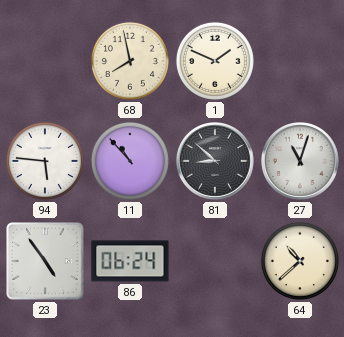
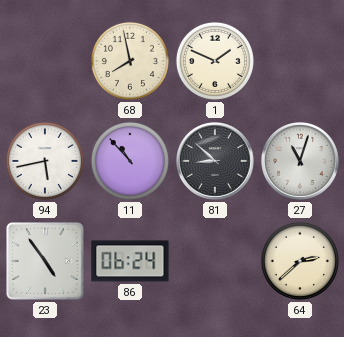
94: 5:46 -> 5:43 (45, 161)
64: 10:38 -> 2:38 (300, 261)
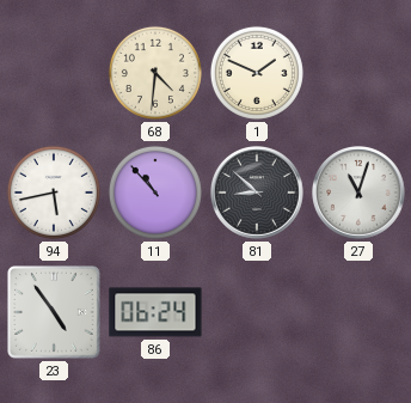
68: 7:58 -> 4:31 (155, 73)
64: 2:38 -> none (300, 261)
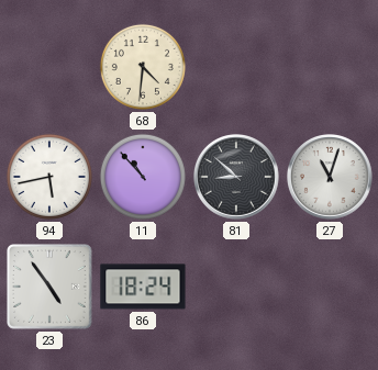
1: 1:49 -> none (257, 73)
86: 06:24 -> 18:24 (143, 287)
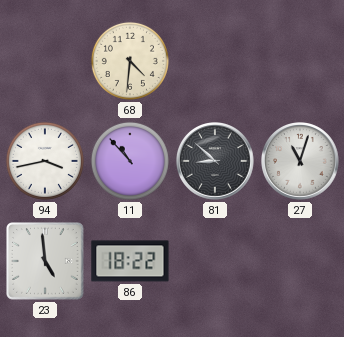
94: 5:43 -> 3:43 (45, 161)
23: 4:54 -> 4:59 (46, 262)
86: 18:24 -> 18:22 (130, 261)
